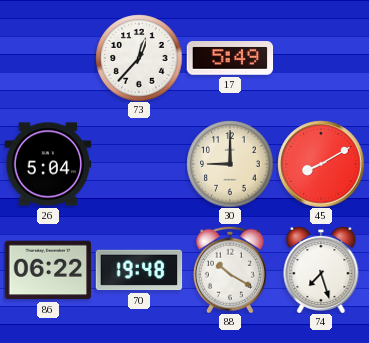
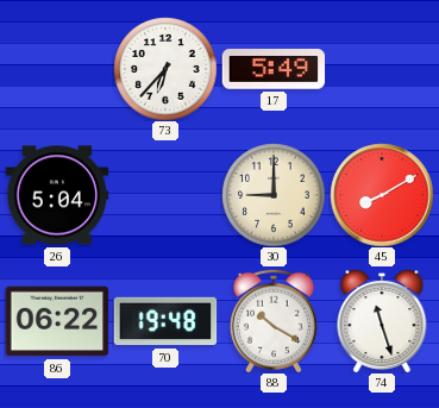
73: 12:37 -> 6:37 (165, 69)
74: 7:27 -> 11:27 (382, 321)
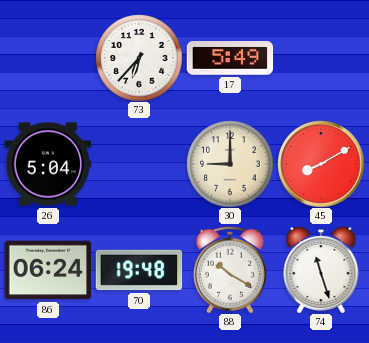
86: 06:22 -> 06:24 (48, 270)
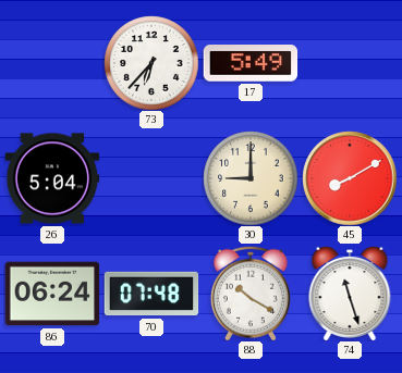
70: 19:48 -> 07:48 (151, 294)
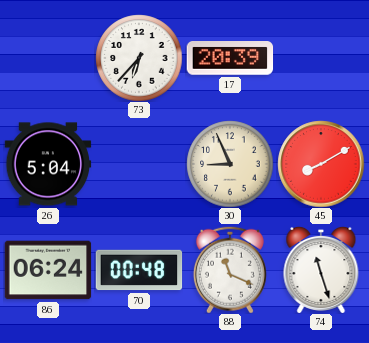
17: 5:49 -> 20:39 (230, 58)
30: 9:00 -> 8:56 (230, 164)
70: 07:48 -> 00:48 (139, 270)
88: 10:20 -> 11:19 (230, 270)
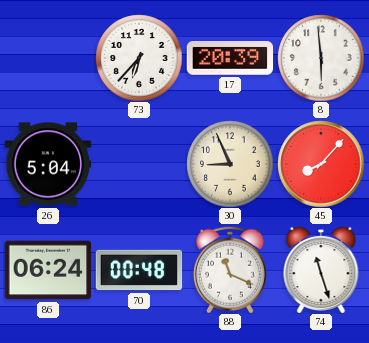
8: none -> 5:59 (321, 58)
45: 8:10 -> 8:07 (321, 164)
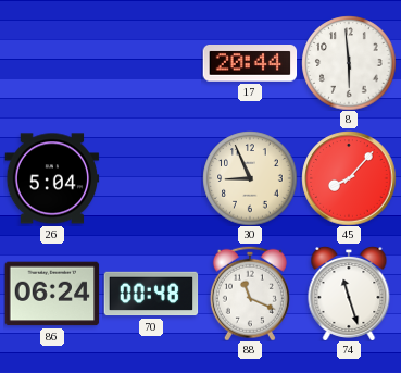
73: 6:37 -> none (139, 58)
17: 20:39 -> 20:44 (250, 63)
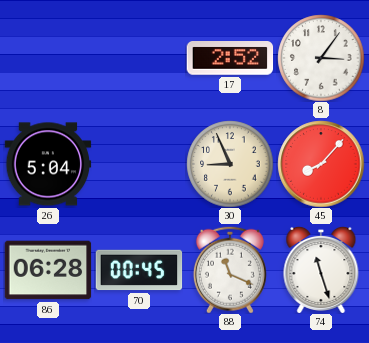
17: 20:44 -> 2:52 (230, 58)
8: 5:59 -> 3:06 (321, 58)
86: 06:24 -> 06:28 (48, 270)
70: 00:48 -> 00:45 (139, 270)
